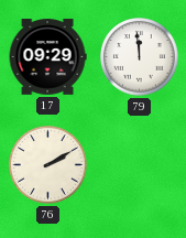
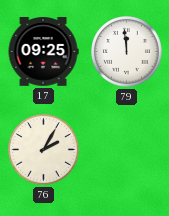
17: 09:29 -> 09:25 (43, 52)
76: 2:10 -> 2:05 (44, 150)
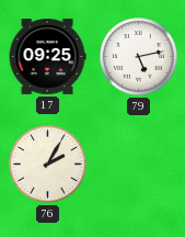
79: 11:59 -> 5:13 (139, 57)
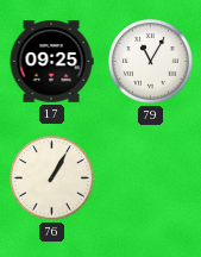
79: 5:13 -> 11:05 (151, 62)
76: 2:05 -> 1:05 (52, 178)
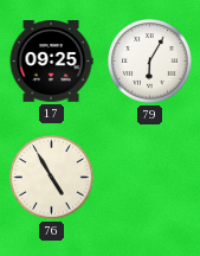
79: 11:05 -> 6:05 (150, 62)
76: 1:05 -> 4:55 (52, 178)
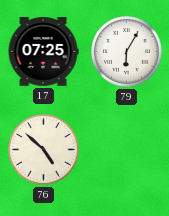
17: 09:25 -> 07:25 (43, 52)
76: 4:55 -> 4:52 (44, 150)
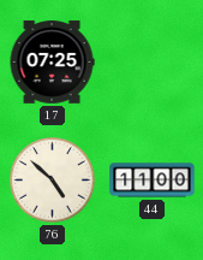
79: 6:05 -> none (127, 52)
44: none -> 11:00 (153, 181)
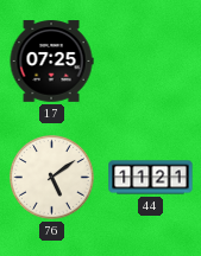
76: 4:52 -> 5:09 (52, 178)
44: 11:00 -> 11:21 (151, 178)
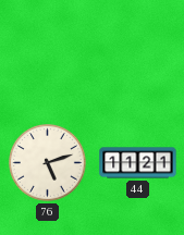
17: 07:25 -> none (51, 62)
76: 5:09 -> 5:12 (48, 163)
